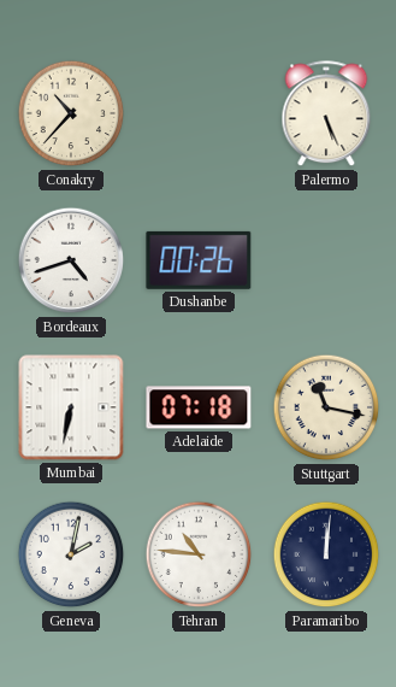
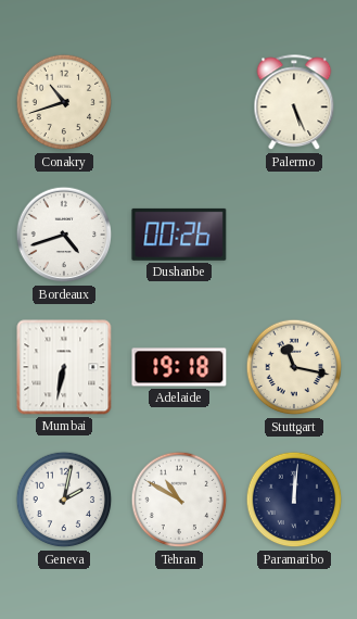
Conakry: 10:37 -> 10:42 (64, 102)
Adelaide: 07:18 -> 19:18 (179, 367)
Tehran: 10:46 -> 10:50 (179, 500)
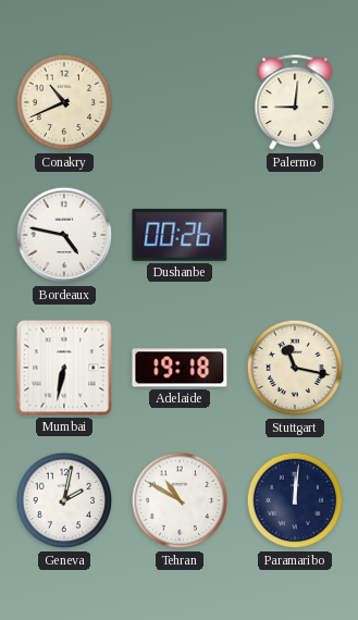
Conakry: 10:42 -> 10:41 (64, 102)
Palermo: 5:26 -> 9:01 (295, 103)
Bordeaux: 4:42 -> 4:47 (64, 235)
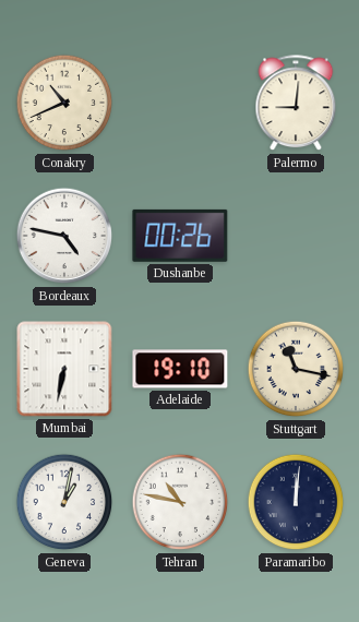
Adelaide: 19:18 -> 19:10 (180, 369)
Geneva: 2:02 -> 1:02 (64, 502)
Tehran: 10:50 -> 10:47 (180, 502)
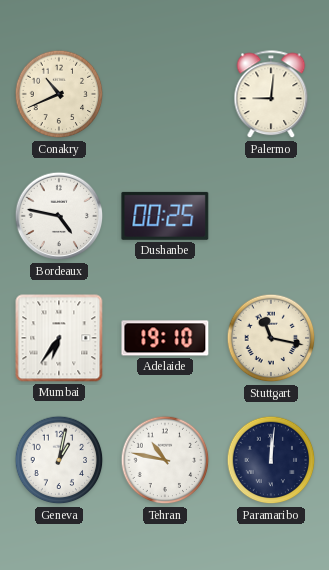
Dushanbe: 00:26 -> 00:25 (165, 216)
Mumbai: 6:32 -> 6:36 (59, 338)
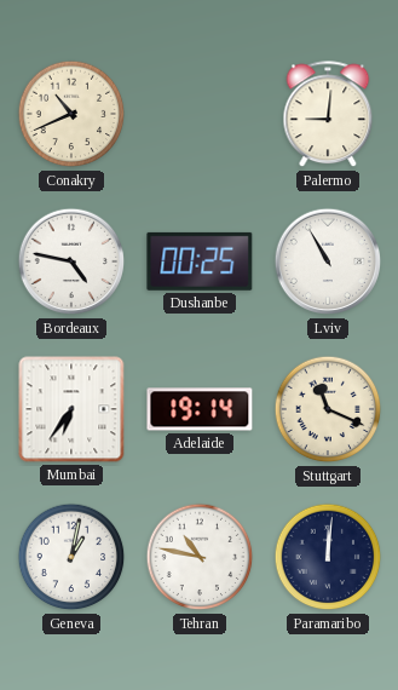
Lviv: none -> 10:55 (328, 261)
Adelaide: 19:10 -> 19:14 (200, 409)
Stuttgart: 11:17 -> 11:19 (328, 409)
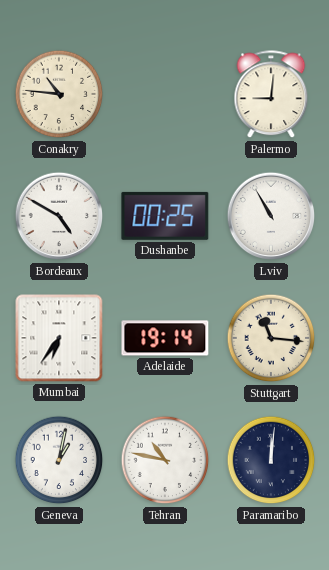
Conakry: 10:41 -> 10:46 (59, 94)
Bordeaux: 4:47 -> 4:50 (59, 216)
Stuttgart: 11:19 -> 11:16 (271, 338)
